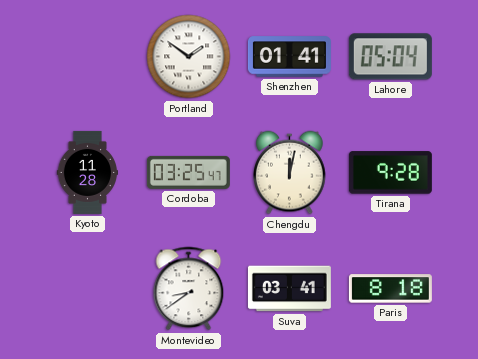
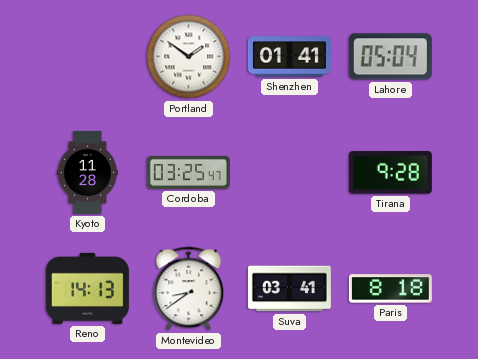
Chengdu: 12:02 -> none (290, 173)
Reno: none -> 14:13 (87, 288)
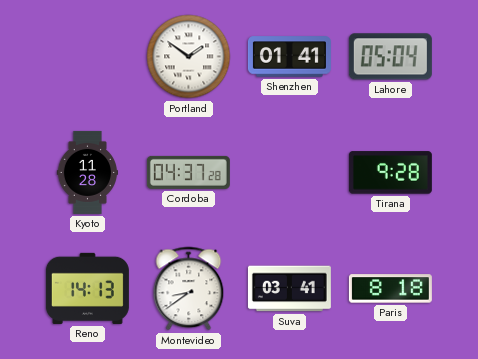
Cordoba: 03:25 -> 04:37 (188, 172)
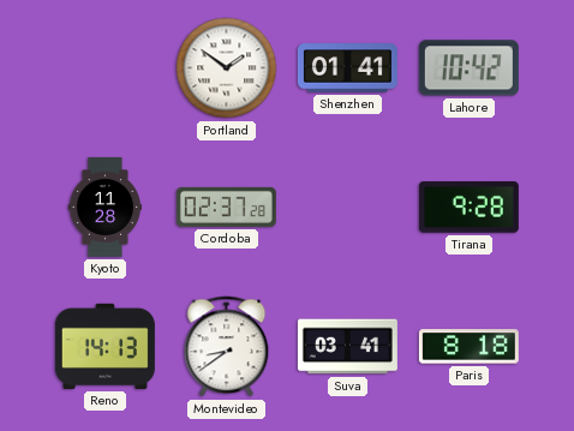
Lahore: 05:04 -> 10:42 (468, 68)
Cordoba: 04:37 -> 02:37 (226, 206)
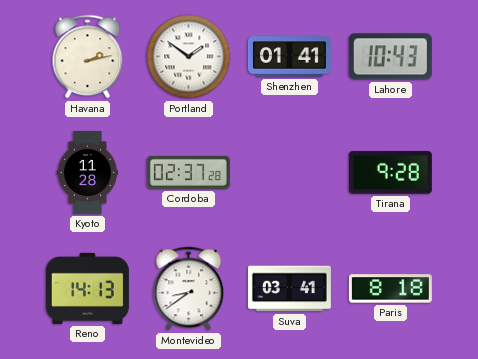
Havana: none -> 2:13 (88, 57)
Lahore: 10:42 -> 10:43 (390, 57)
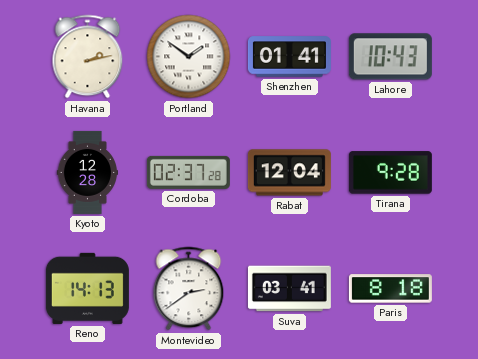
Kyoto: 11:28 -> 12:28 (88, 172)
Rabat: none -> 12:04 (289, 173)
Montevideo: 8:39 -> 2:39 (189, 289)
